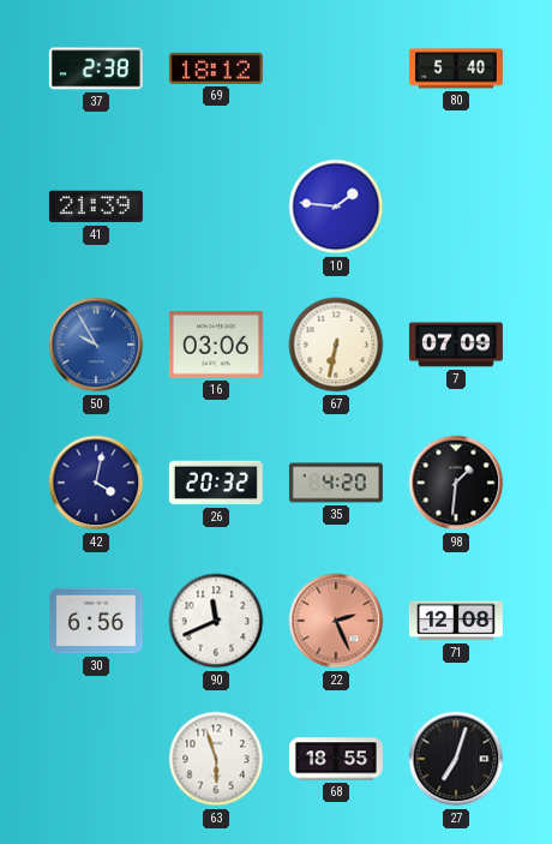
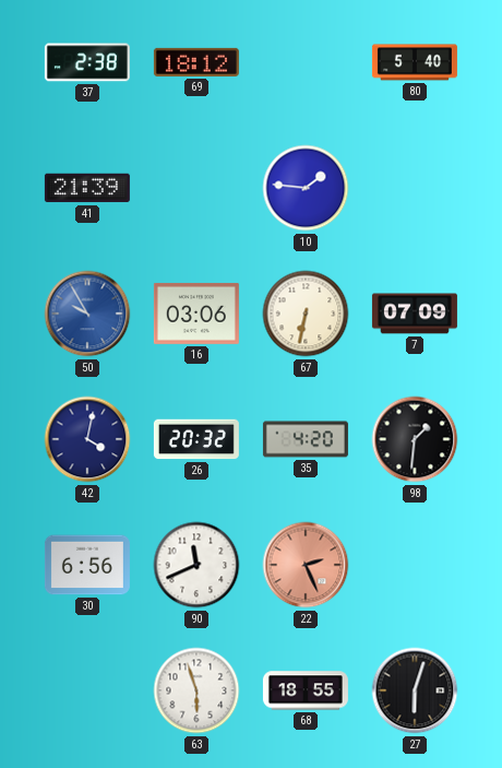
71: 12:08 -> none (456, 621)
27: 7:03 -> 6:03 (415, 690)
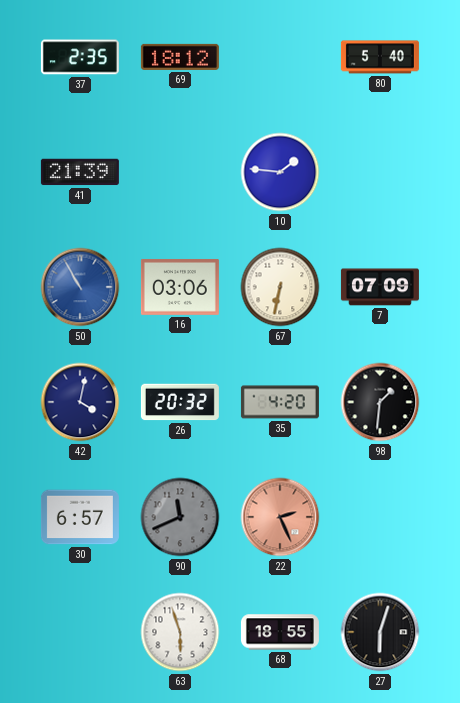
37: 2:38 -> 2:35 (80, 57)
50: 9:55 -> 10:55 (80, 287)
30: 6:56 -> 6:57 (80, 517)
90 dial: white -> grey (180, 517)
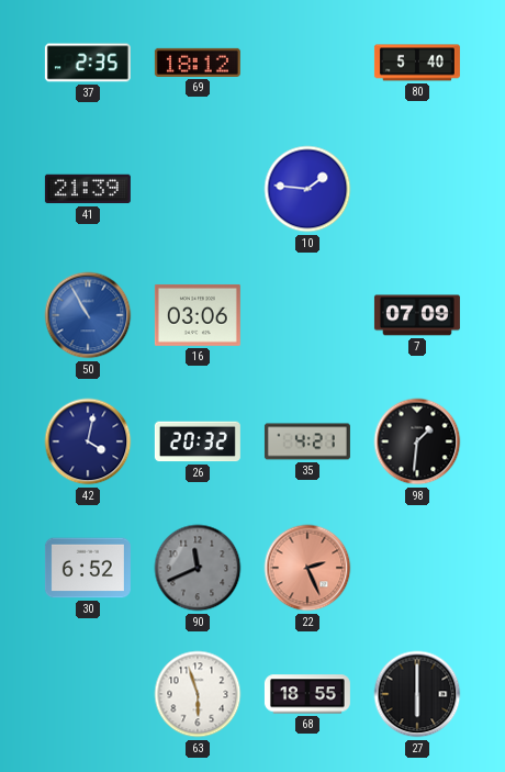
67: 6:32 -> none (280, 287)
35: 4:20 -> 4:21 (307, 441)
30: 6:57 -> 6:52 (88, 568)
27: 6:03 -> 6:00 (417, 694)
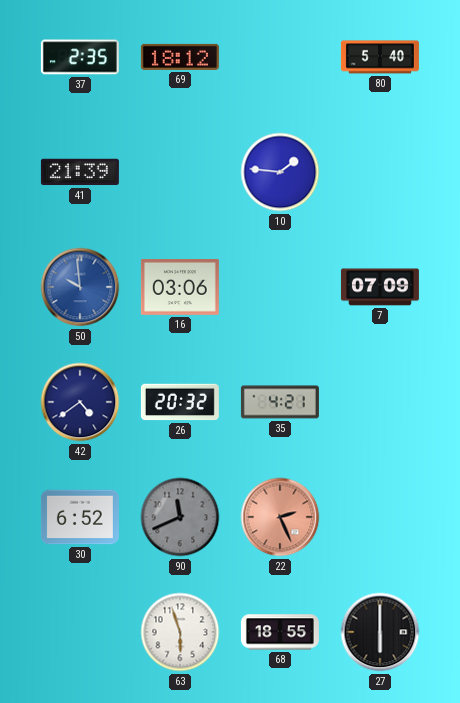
50: 10:55 -> 9:59 (80, 287)
42: 4:02 -> 4:39 (80, 402)
98: 1:31 -> none (417, 441)
